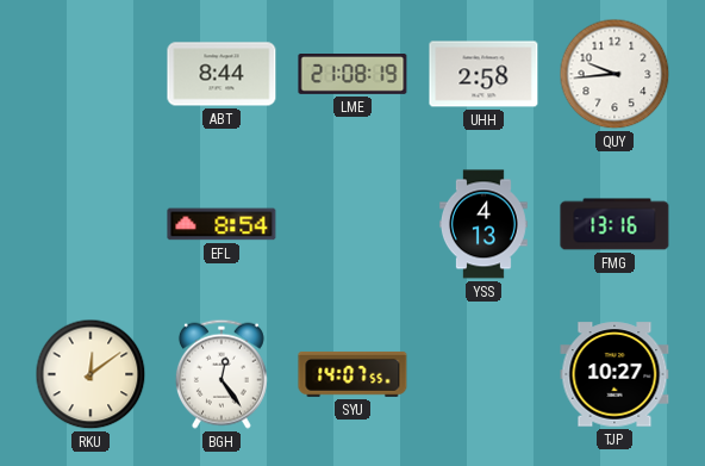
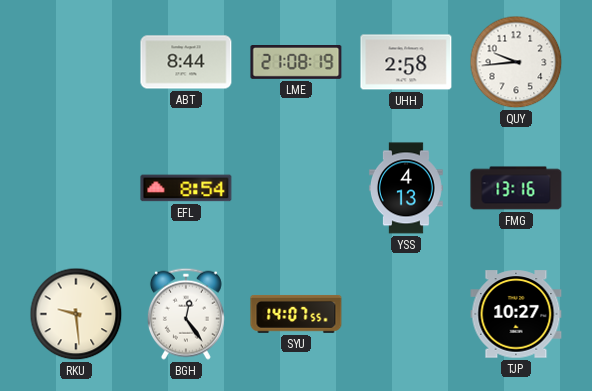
RKU: 12:09 -> 9:29 (76, 314)
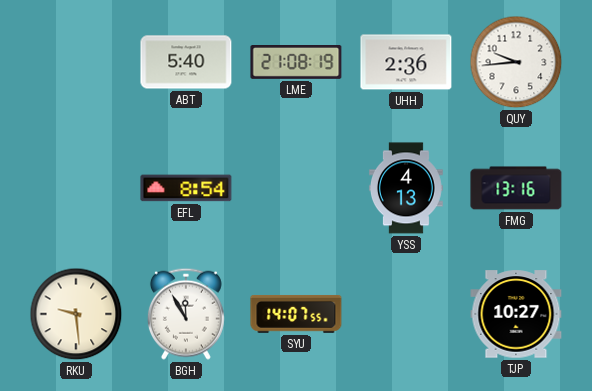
ABT: 8:44 -> 5:40 (186, 62)
UHH: 2:58 -> 2:36 (406, 62)
BGH: 12:24 -> 11:55 (186, 314)
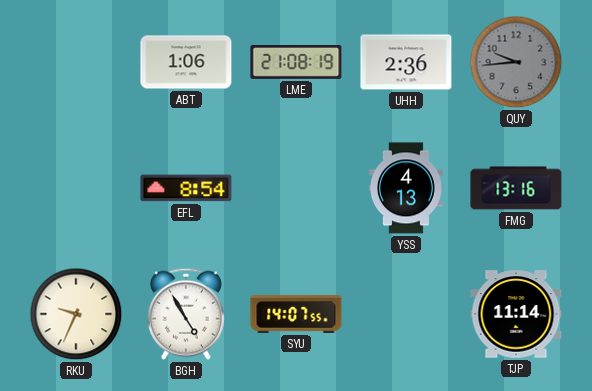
ABT: 5:40 -> 1:06 (186, 62)
QUY dial: white -> grey (516, 62)
RKU: 9:29 -> 9:34 (76, 314)
BGH: 11:55 -> 4:55 (186, 314)
TJP: 10:27 -> 11:14 (516, 314)
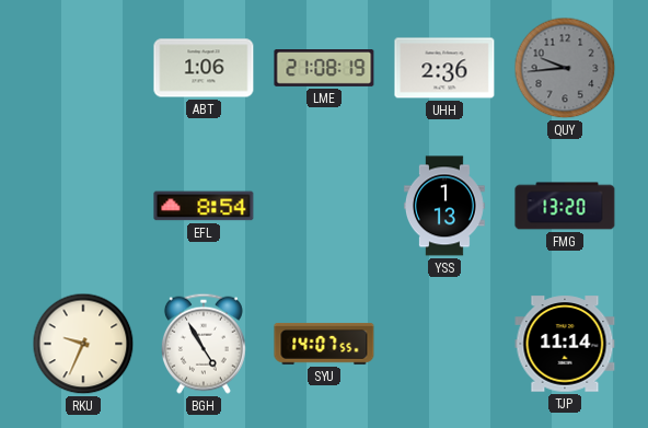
YSS: 4:13 -> 1:13 (444, 206)
FMG: 13:16 -> 13:20 (565, 206)
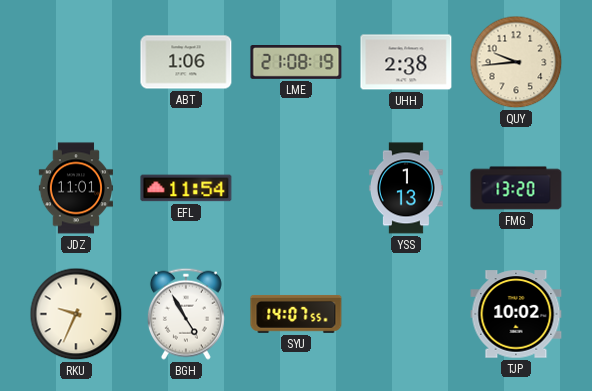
UHH: 2:36 -> 2:38 (406, 62)
QUY dial: grey -> cream (516, 62)
JDZ: none -> 11:01 (75, 188)
EFL: 8:54 -> 11:54 (186, 188)
TJP: 11:14 -> 10:02 (516, 314)
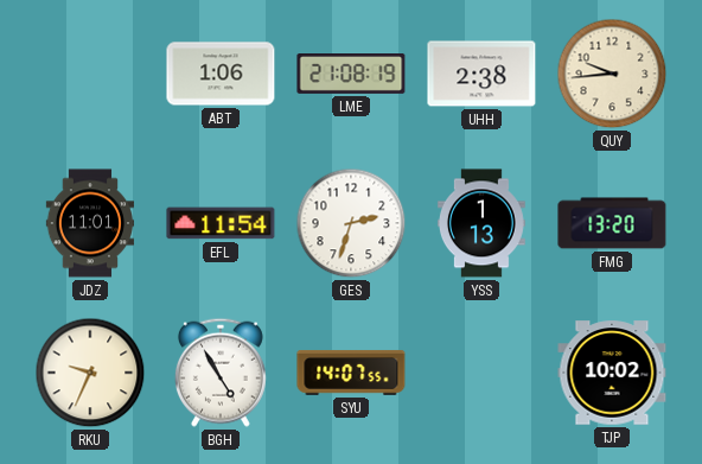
GES: none -> 2:33 (351, 223)
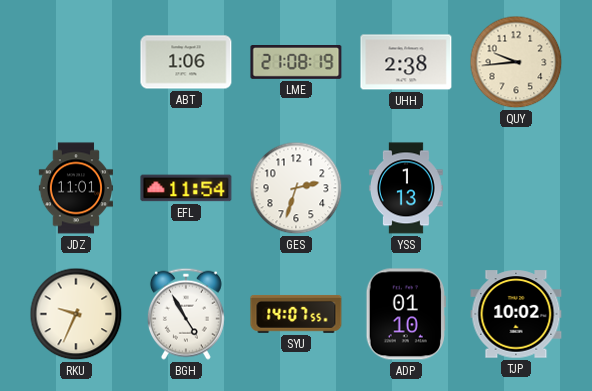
FMG: 13:20 -> none (612, 223)
ADP: none -> 01:10 (406, 314)
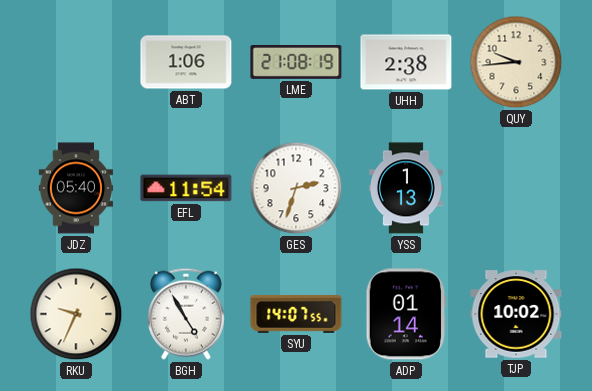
JDZ: 11:01 -> 05:40 (75, 188)
ADP: 01:10 -> 01:14 (406, 314)
